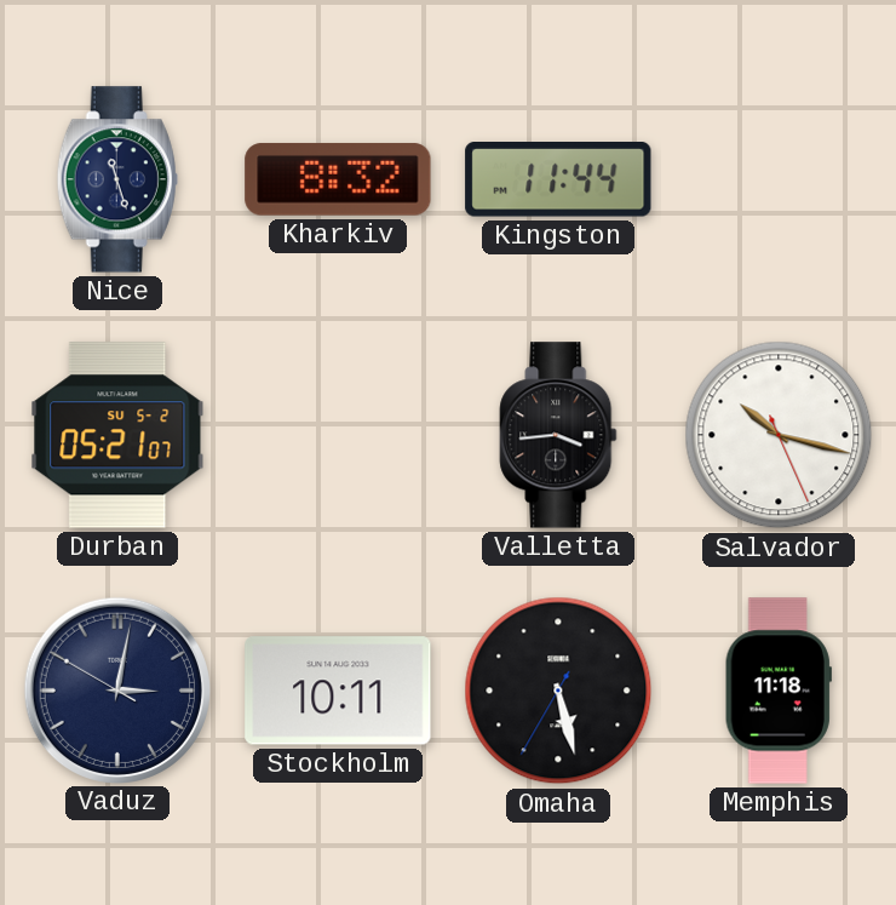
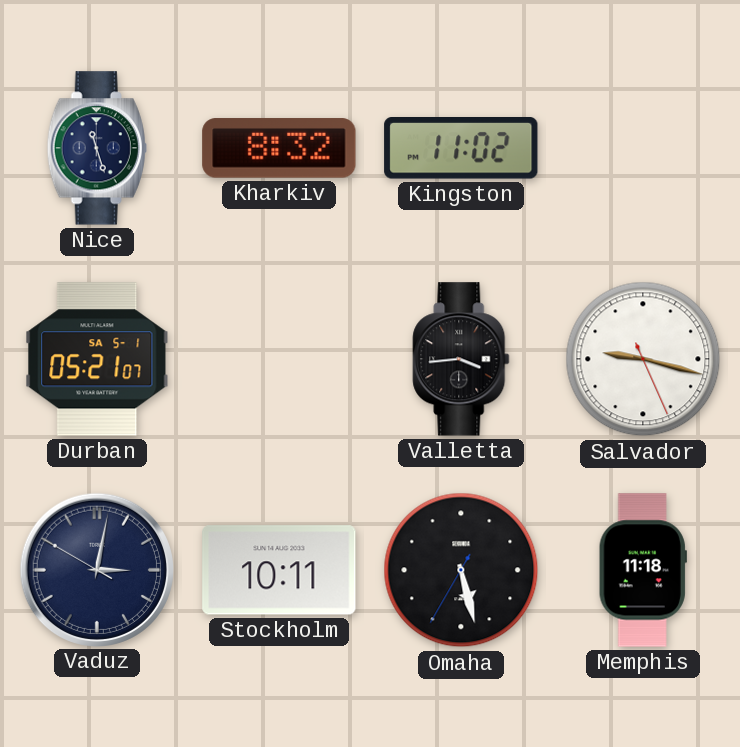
Kingston: 11:44 -> 11:02 (461, 149)
Durban date: SU 5-2 -> SA 5-1 (97, 359)
Salvador: 10:17 -> 9:17 (643, 359)
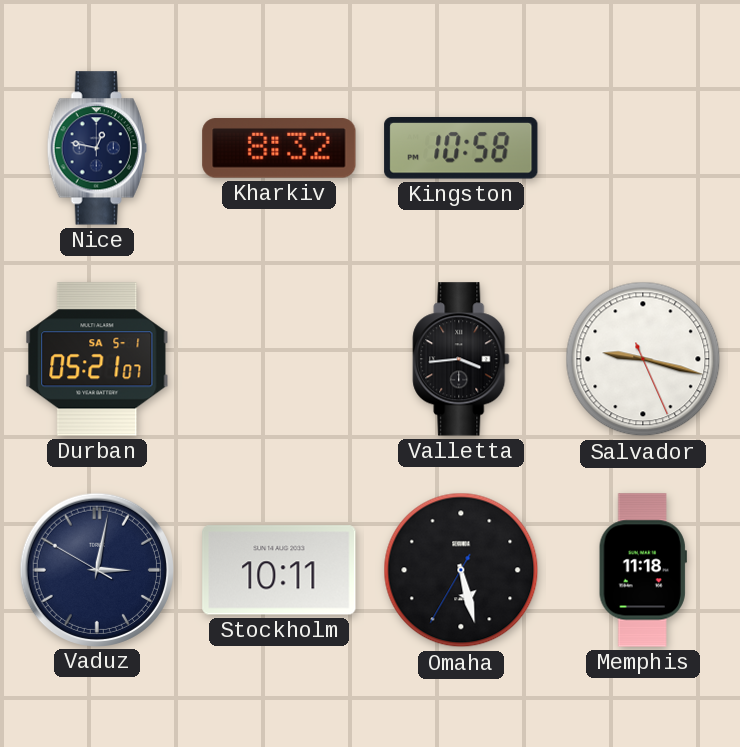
Nice: 11:27 -> 12:47 (97, 148)
Kingston: 11:02 -> 10:58 (461, 149)
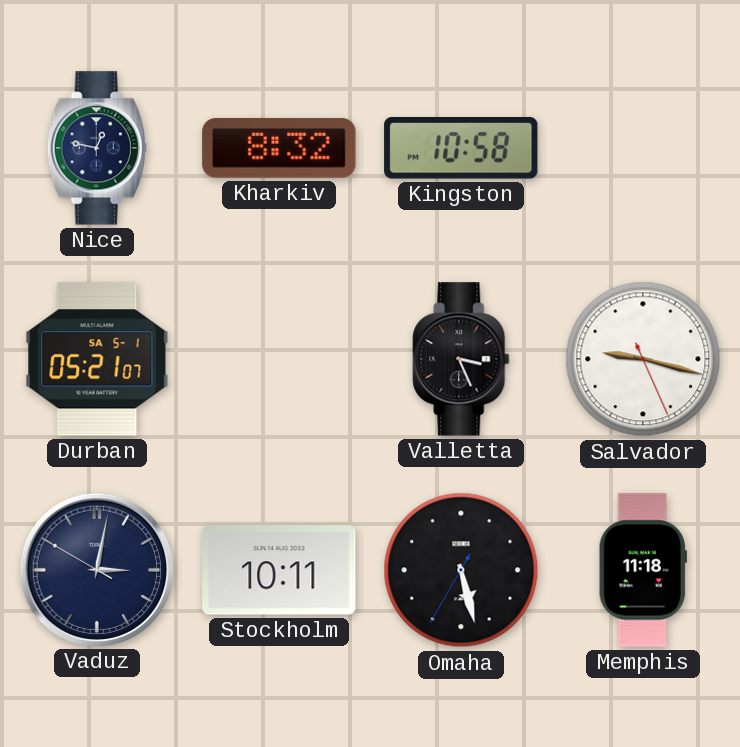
Valletta: 3:44 -> 3:26 (461, 359)
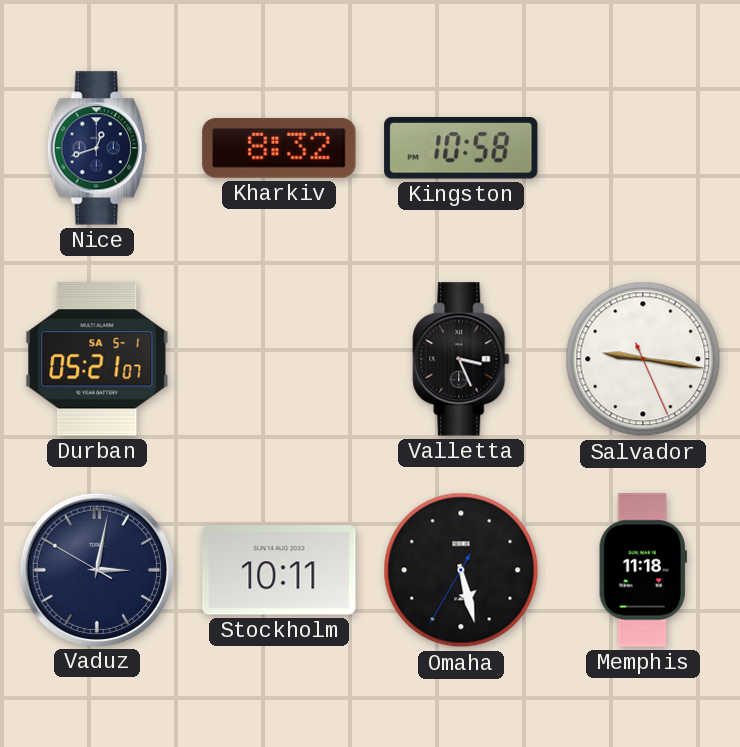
Nice: 12:47 -> 12:42 (97, 148)
Salvador: 9:17 -> 9:16 (643, 359)
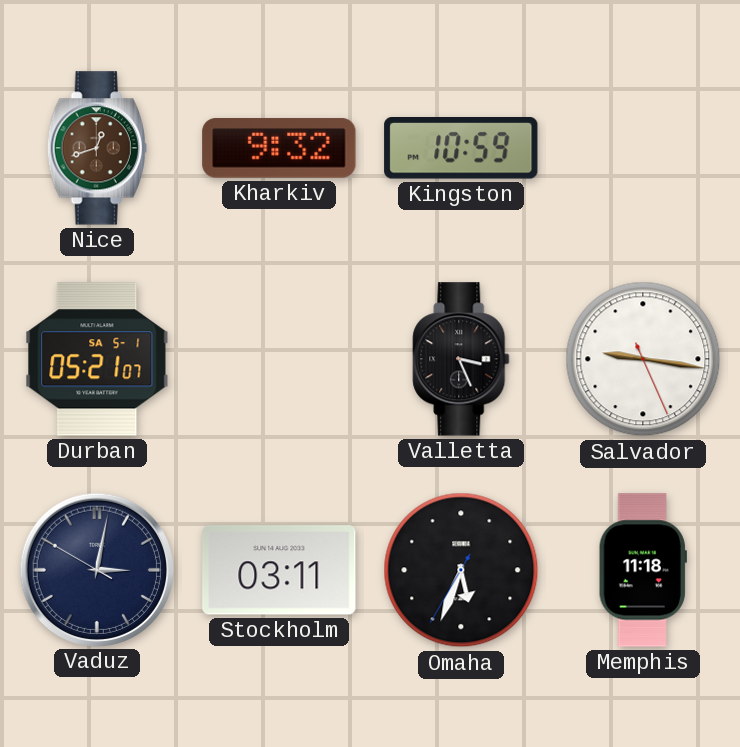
Nice dial: navy -> brown (97, 148)
Kharkiv: 8:32 -> 9:32 (279, 148)
Kingston: 10:58 -> 10:59 (461, 149)
Stockholm: 10:11 -> 03:11 (279, 570)
Omaha: 5:27 -> 5:33 (461, 570)
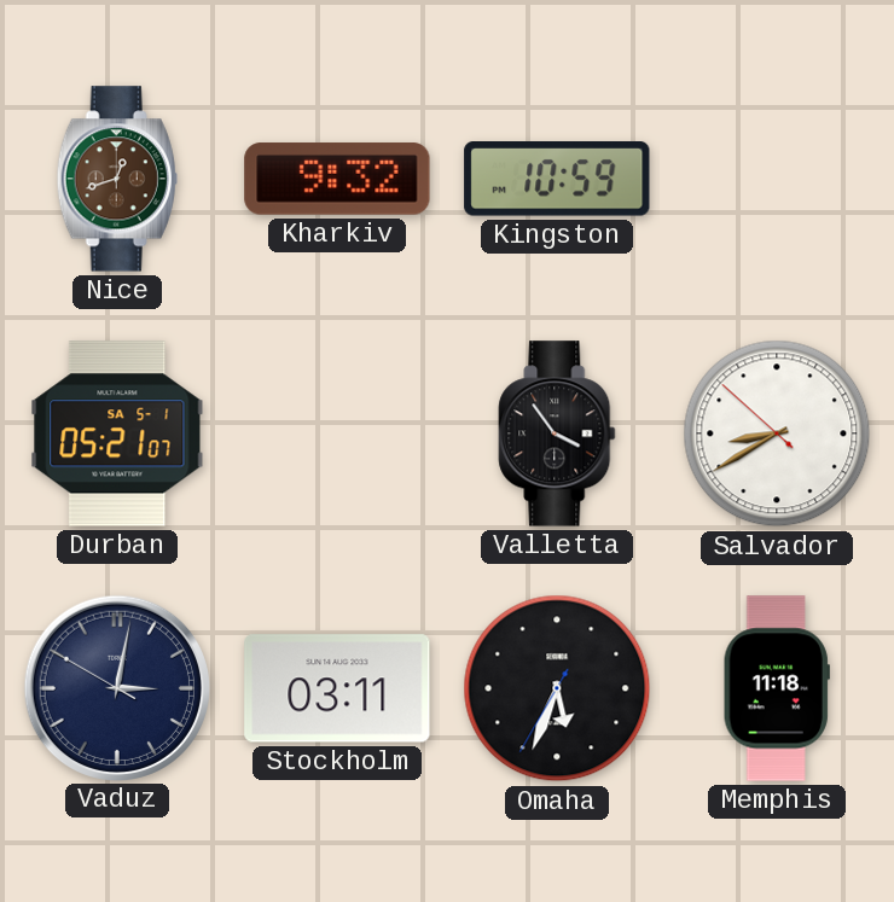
Valletta: 3:26 -> 3:54 (557, 433)
Salvador: 9:16 -> 8:39 (777, 433)
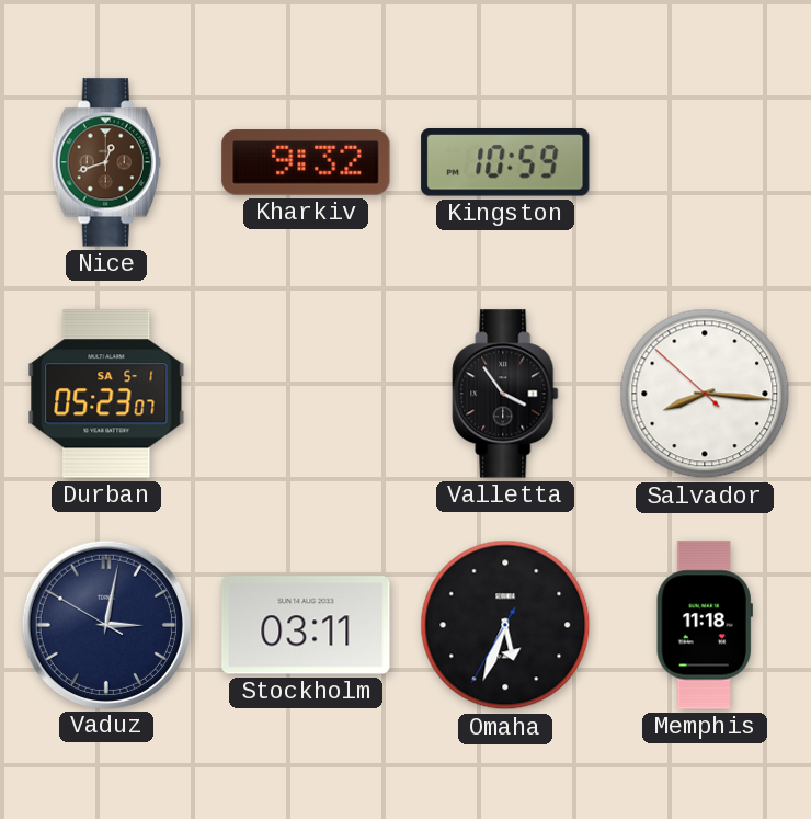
Durban: 05:21 -> 05:23 (106, 394)
Salvador: 8:39 -> 8:15 (705, 394)
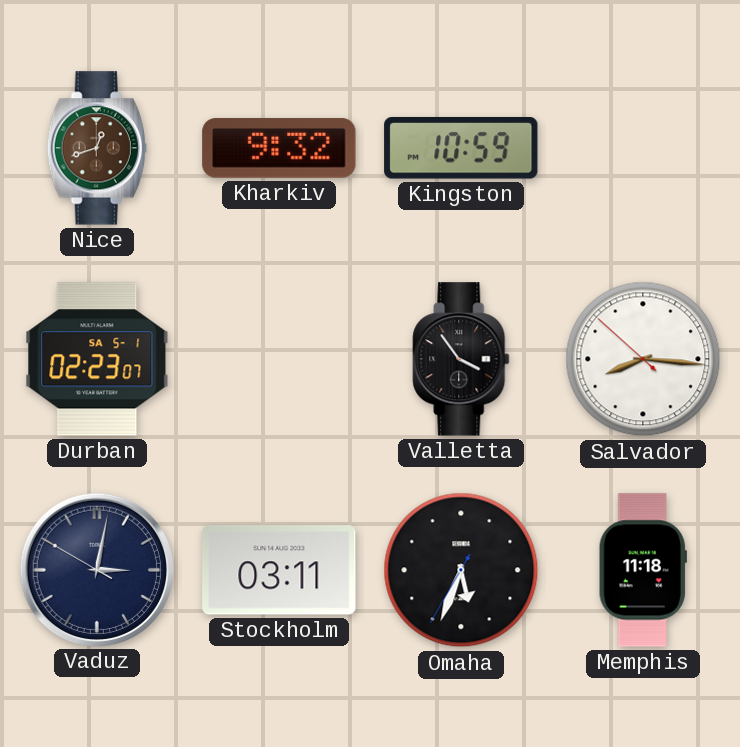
Durban: 05:23 -> 02:23 (97, 359)
